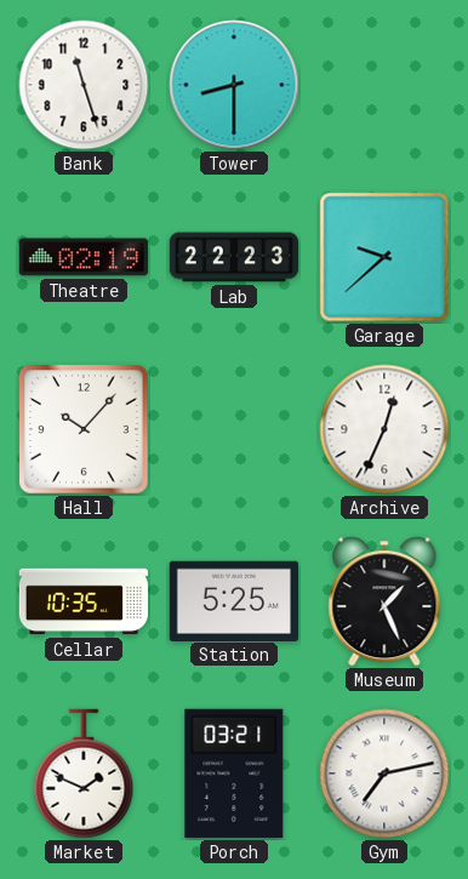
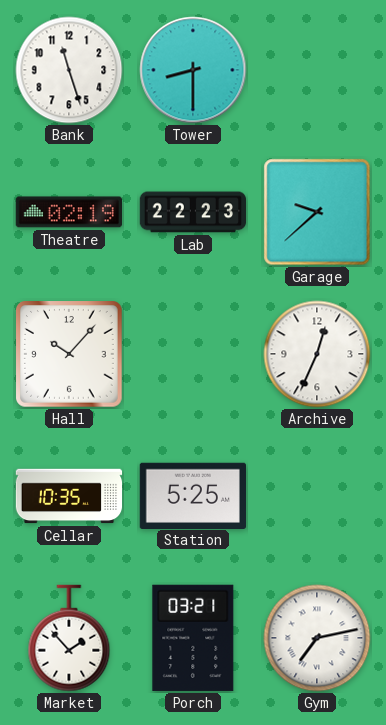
Museum: 1:26 -> none (384, 601)
Market: 1:49 -> 1:53 (69, 638)
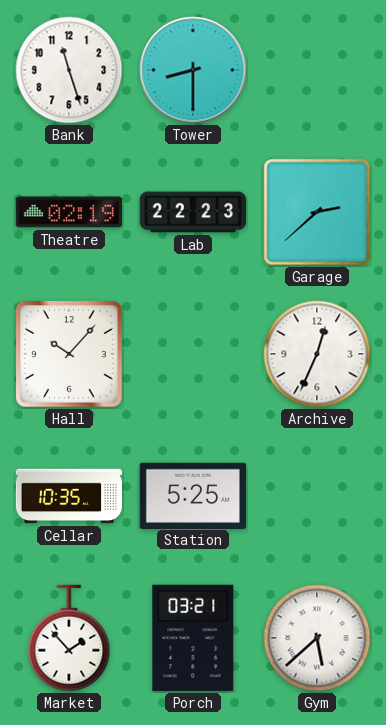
Garage: 9:38 -> 2:38 (317, 212)
Gym: 7:13 -> 5:38 (317, 638)
